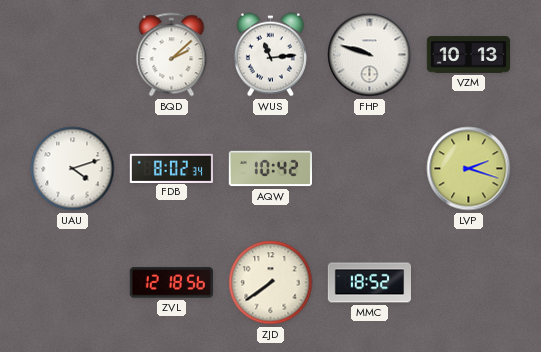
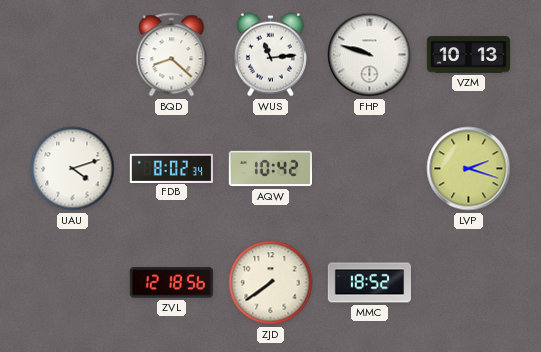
BQD: 2:08 -> 8:22 (172, 55)
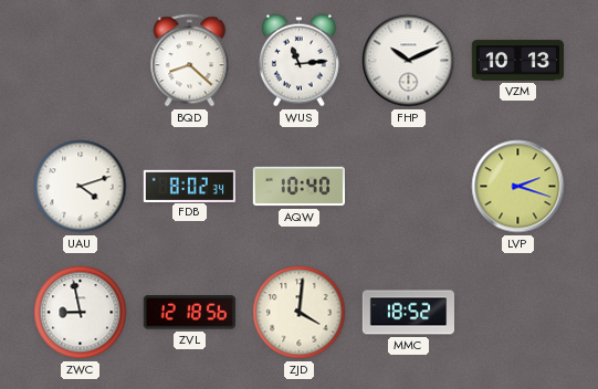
FHP: 9:48 -> 10:11 (409, 61)
AQW: 10:42 -> 10:40 (298, 187)
ZWC: none -> 8:58 (81, 313)
ZJD: 7:39 -> 4:01 (300, 313)
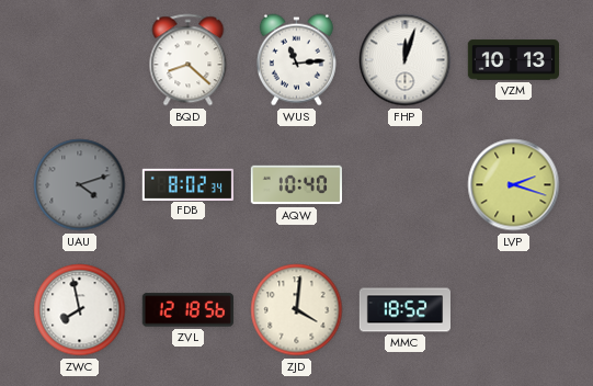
FHP: 10:11 -> 12:03 (406, 60)
UAU dial: white -> grey (80, 185)
ZWC: 8:58 -> 7:58 (80, 310)
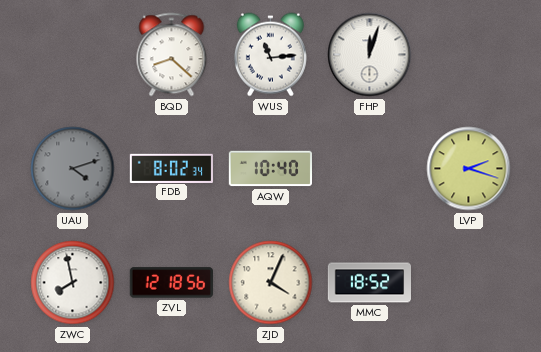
VZM: 10:13 -> none (513, 60)
ZJD: 4:01 -> 4:04 (271, 283)
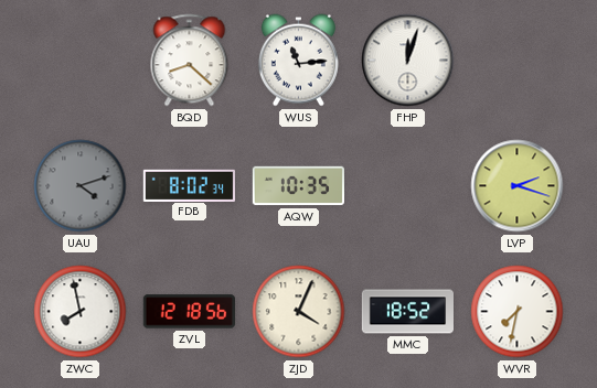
AQW: 10:40 -> 10:35 (298, 186)
WVR: none -> 7:32 (518, 312)
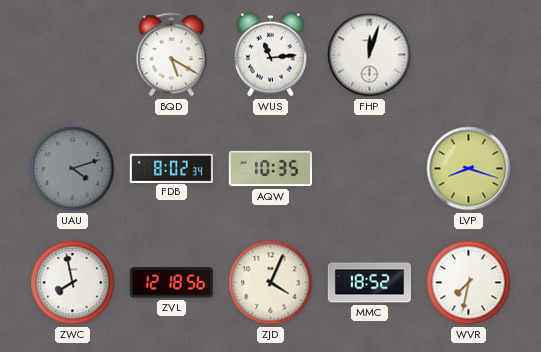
BQD: 8:22 -> 5:20 (172, 55)
LVP: 2:18 -> 8:18 (469, 169)
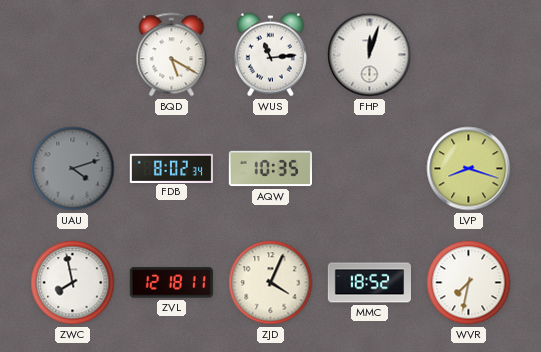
ZVL: 12:18:56 -> 12:18:11 (171, 283)
